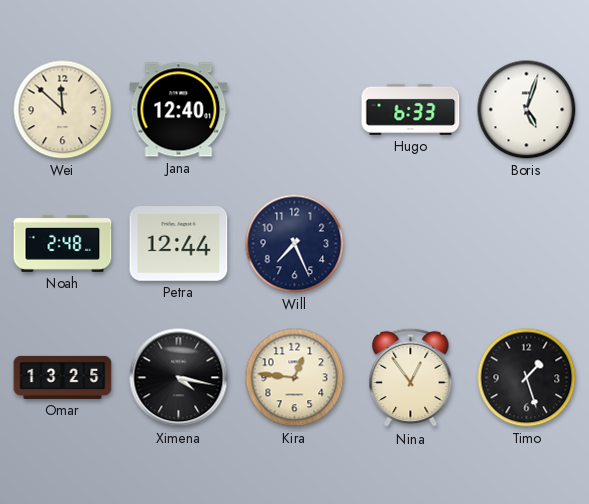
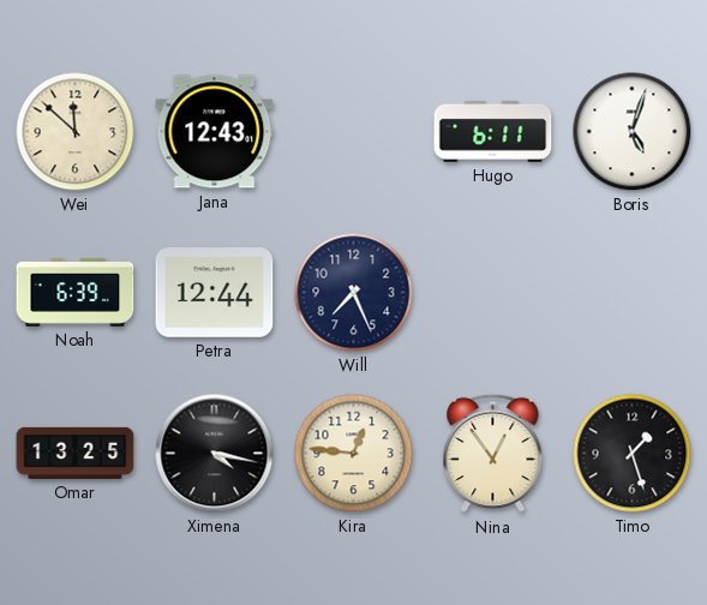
Jana: 12:40 -> 12:43 (215, 132)
Hugo: 6:33 -> 6:11 (493, 131)
Noah: 2:48 -> 6:39 (76, 292)
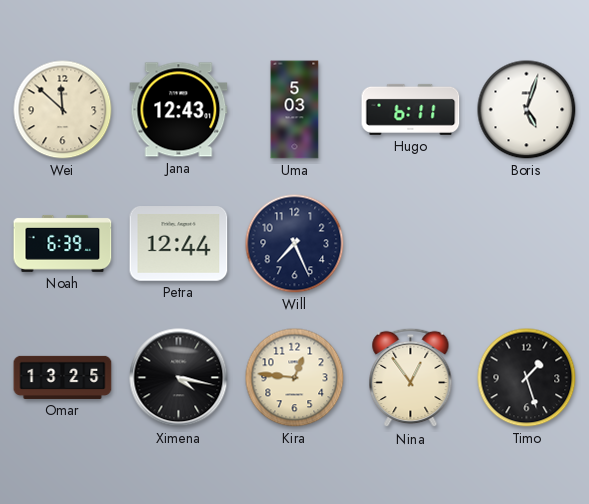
Uma: none -> 5:03 (295, 110)
